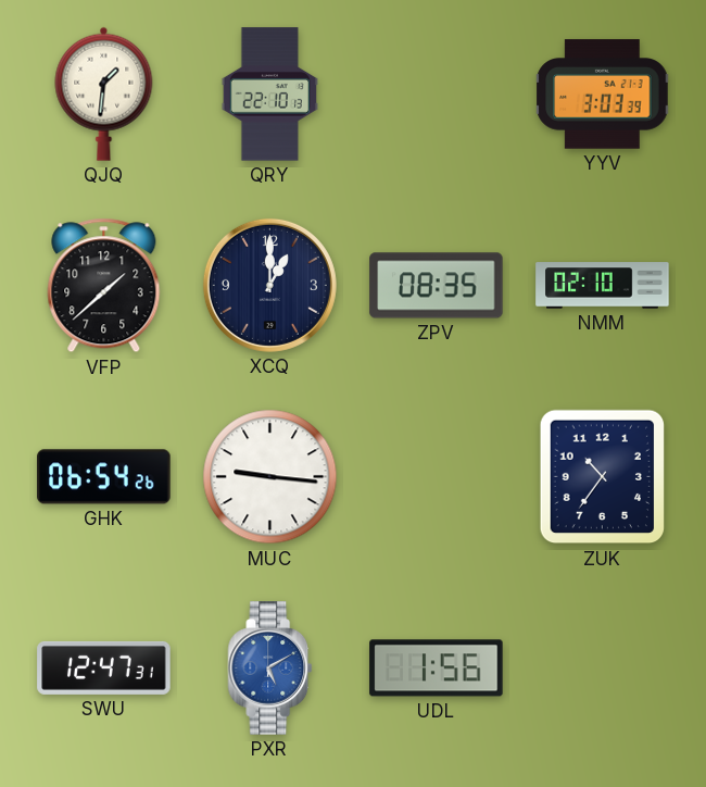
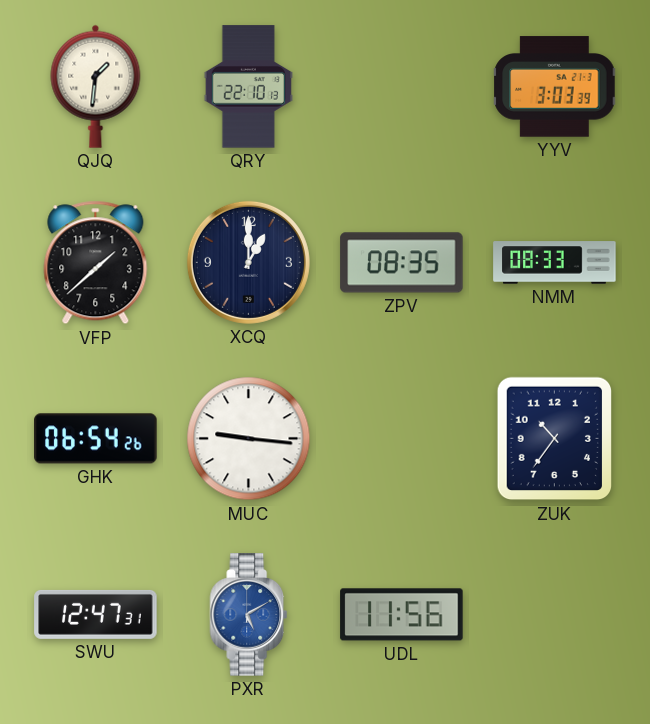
NMM: 02:10 -> 08:33 (555, 263)
UDL: 1:56 -> 11:56 (402, 615)
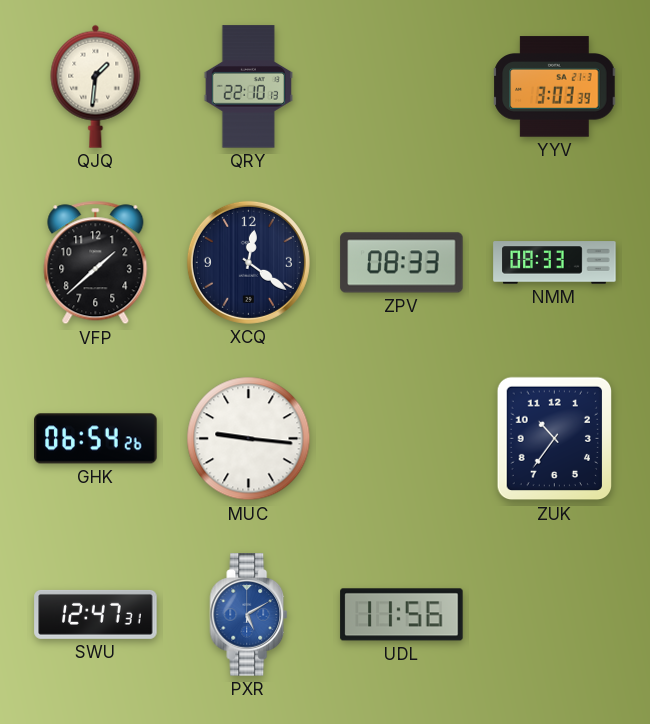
XCQ: 1:00 -> 12:21 (248, 262)
ZPV: 08:35 -> 08:33 (402, 263)
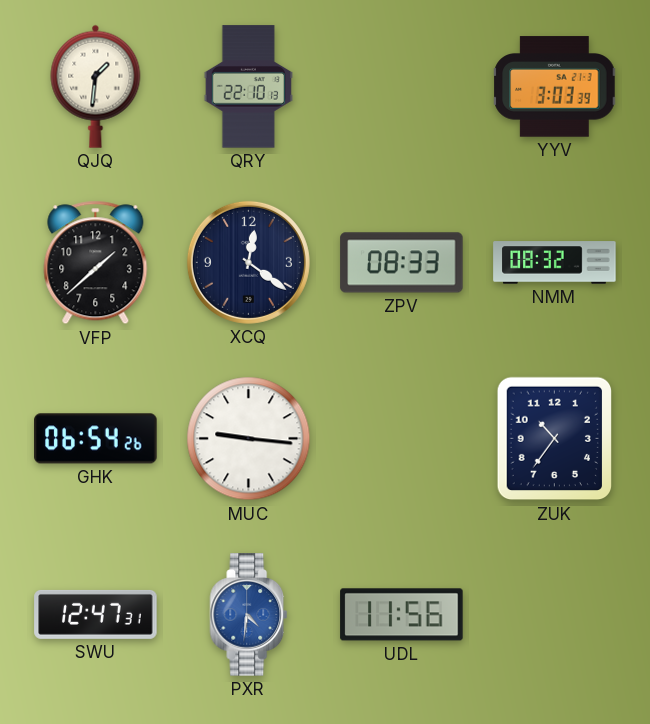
NMM: 08:33 -> 08:32 (555, 263)
PXR: 5:10 -> 4:31 (249, 615)
